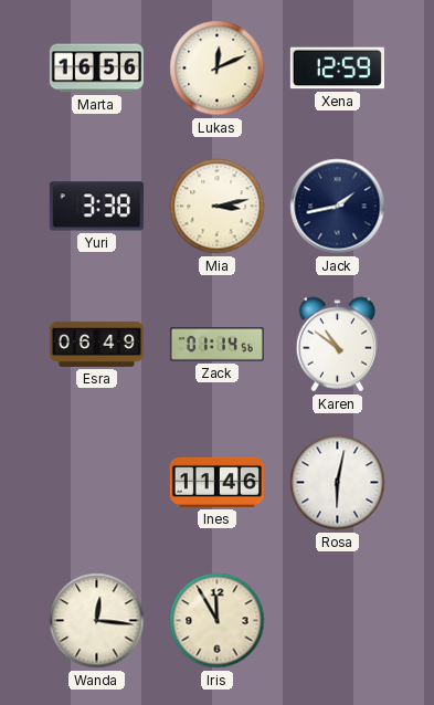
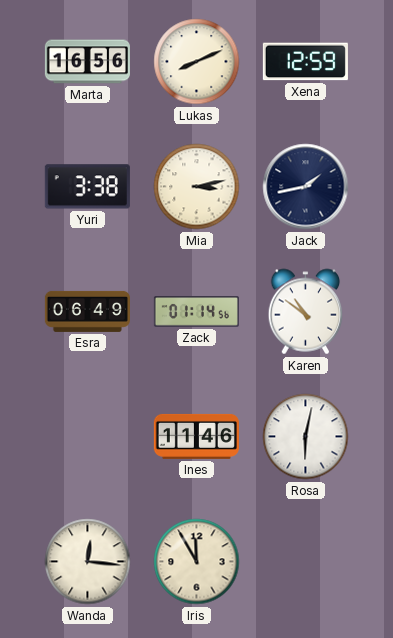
Lukas: 12:11 -> 8:11 (197, 62)
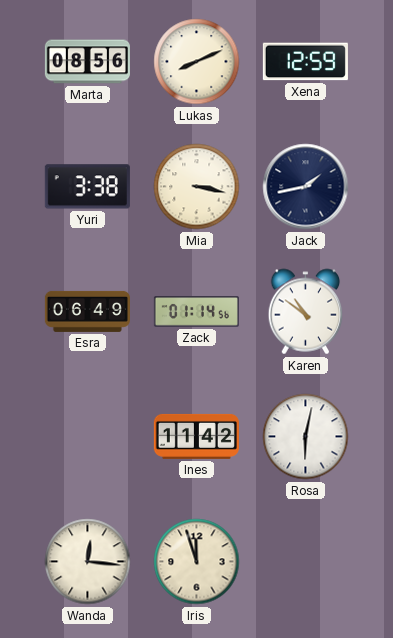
Marta: 16:56 -> 08:56 (87, 62)
Mia: 3:13 -> 3:17 (197, 187)
Ines: 11:46 -> 11:42 (196, 436)
Iris: 11:55 -> 11:57 (197, 562)
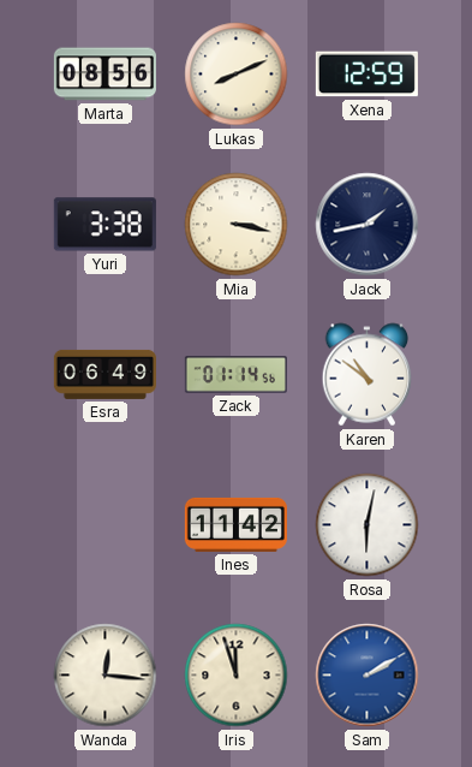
Sam: none -> 2:10 (368, 676)
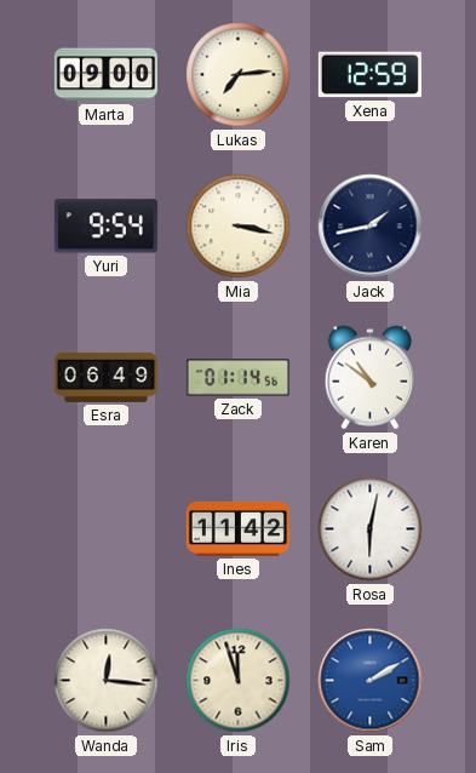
Marta: 08:56 -> 09:00 (105, 75)
Lukas: 8:11 -> 7:14 (239, 75)
Yuri: 3:38 -> 9:54 (105, 227)
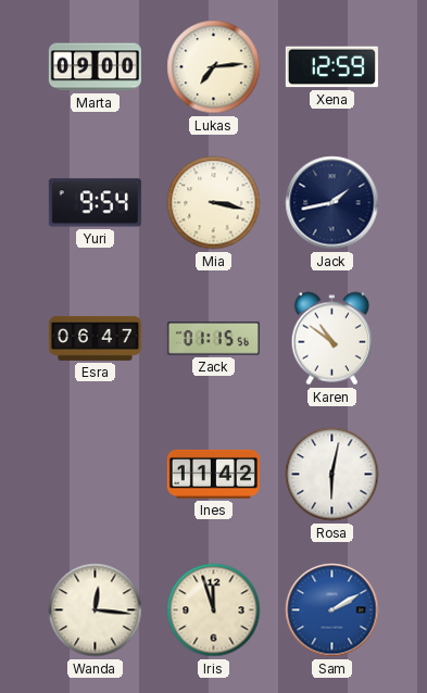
Esra: 06:49 -> 06:47 (95, 338)
Zack: 01:14 -> 01:15 (213, 339)
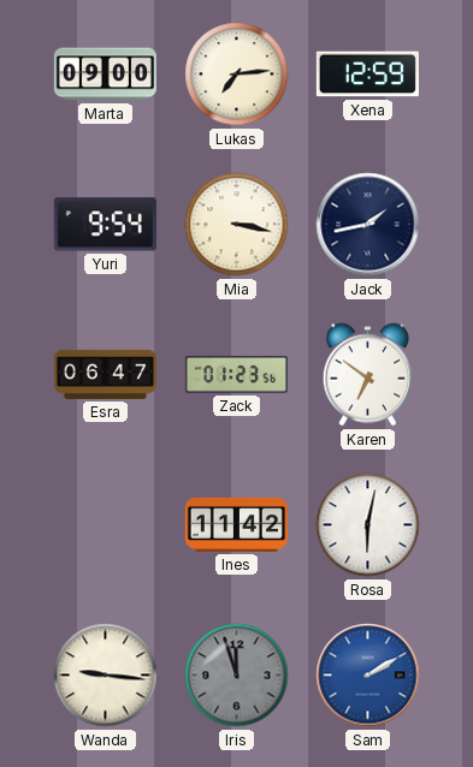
Zack: 01:15 -> 01:23 (236, 375)
Karen: 10:51 -> 6:51 (368, 375)
Wanda: 12:16 -> 9:16 (106, 676)
Iris dial: cream -> grey (237, 676)
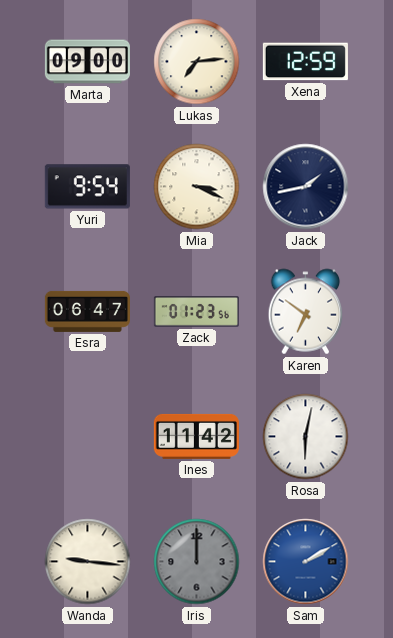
Mia: 3:17 -> 3:19 (197, 187)
Iris: 11:57 -> 12:00 (197, 562)
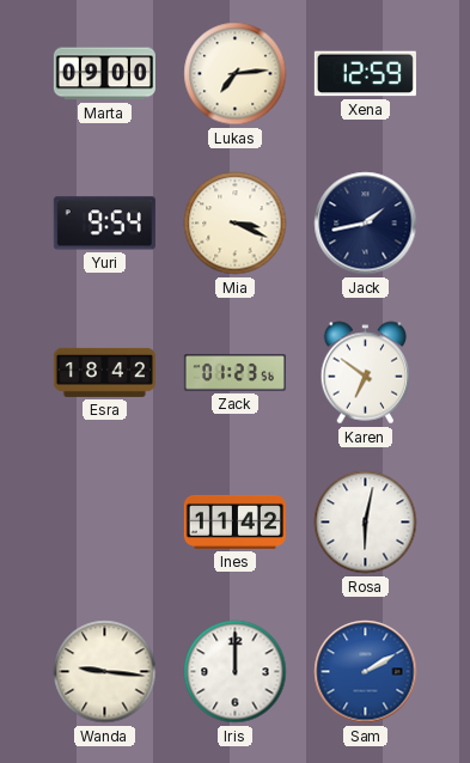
Esra: 06:47 -> 18:42 (104, 372)
Iris dial: grey -> white (236, 672)
